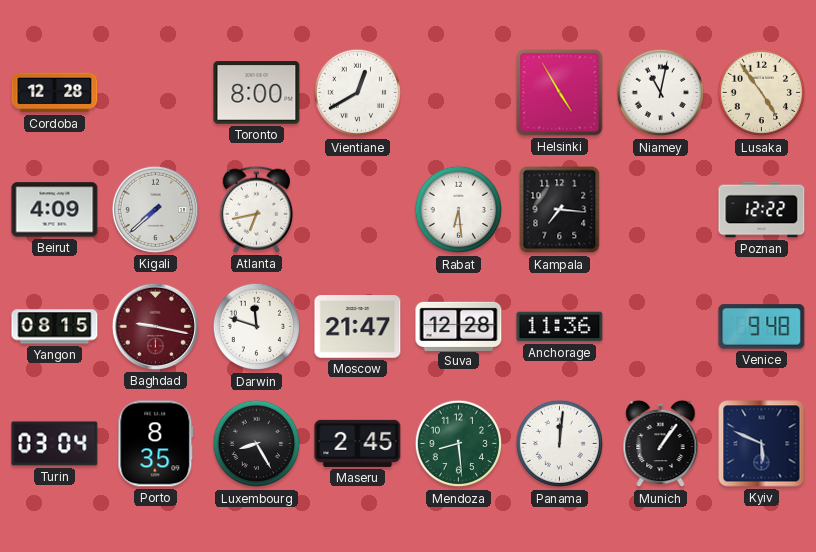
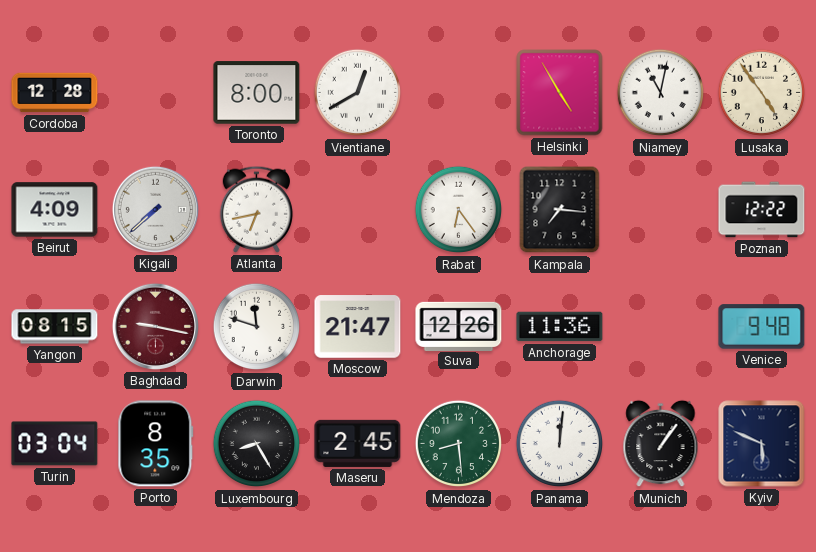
Rabat: 6:29 -> 6:24 (459, 210)
Suva: 12:28 -> 12:26 (459, 326)
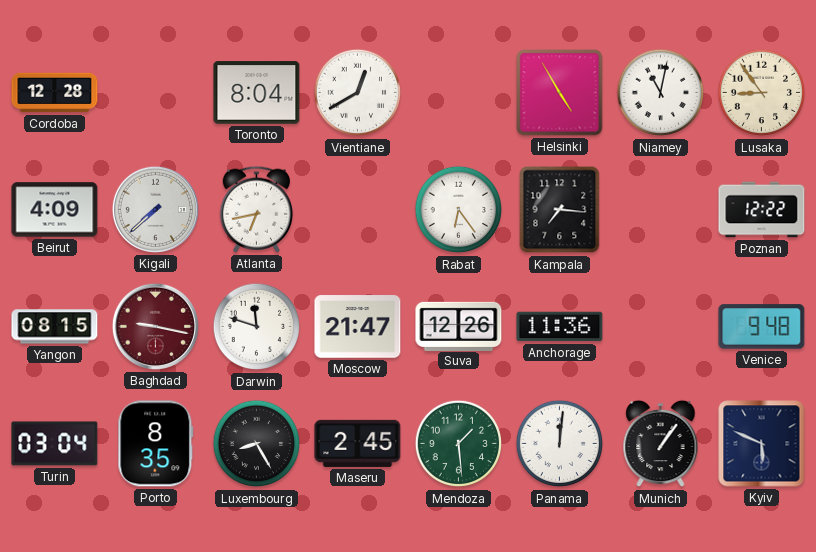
Toronto: 8:00 -> 8:04 (257, 93)
Lusaka: 4:54 -> 8:54 (762, 93)
Mendoza: 8:29 -> 1:29 (459, 444)
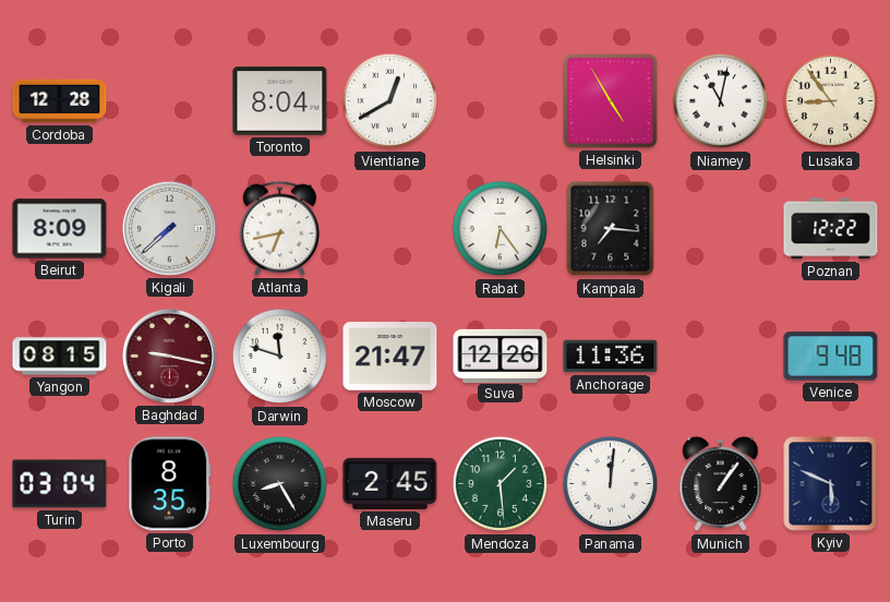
Beirut: 4:09 -> 8:09 (60, 229)
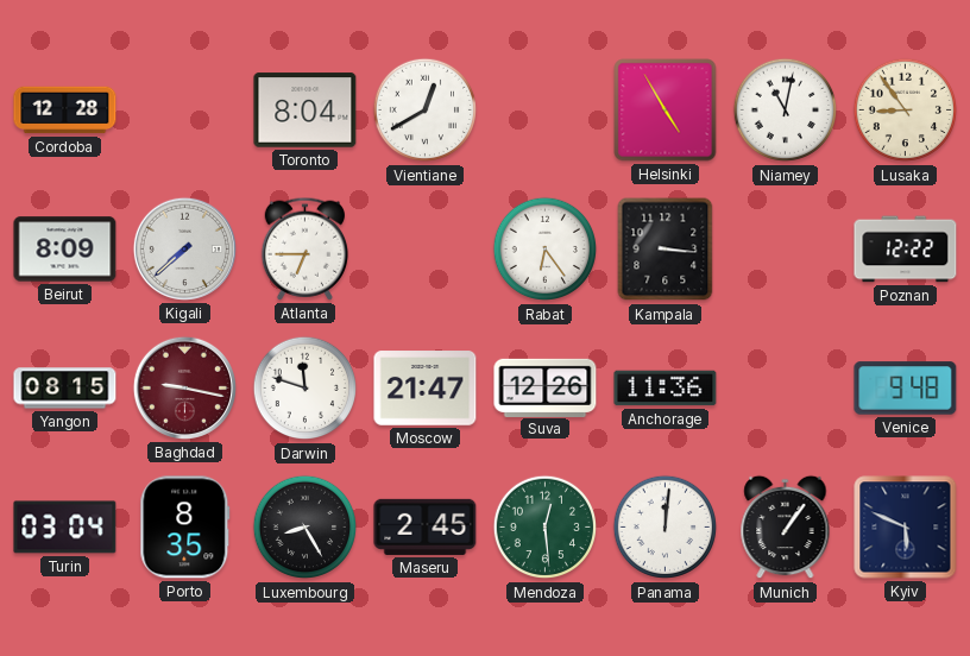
Atlanta: 6:43 -> 6:45 (306, 248)
Kampala: 7:16 -> 3:16 (666, 250)
Mendoza: 1:29 -> 12:29 (546, 528)
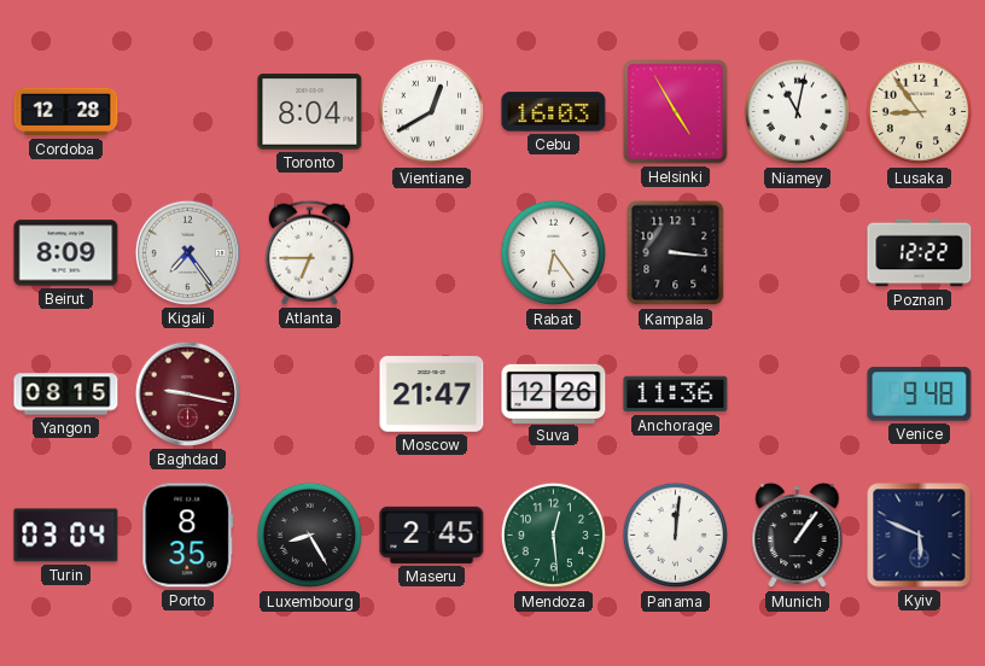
Cebu: none -> 16:03 (554, 112)
Kigali: 7:38 -> 7:24 (187, 252)
Darwin: 11:48 -> none (306, 389)
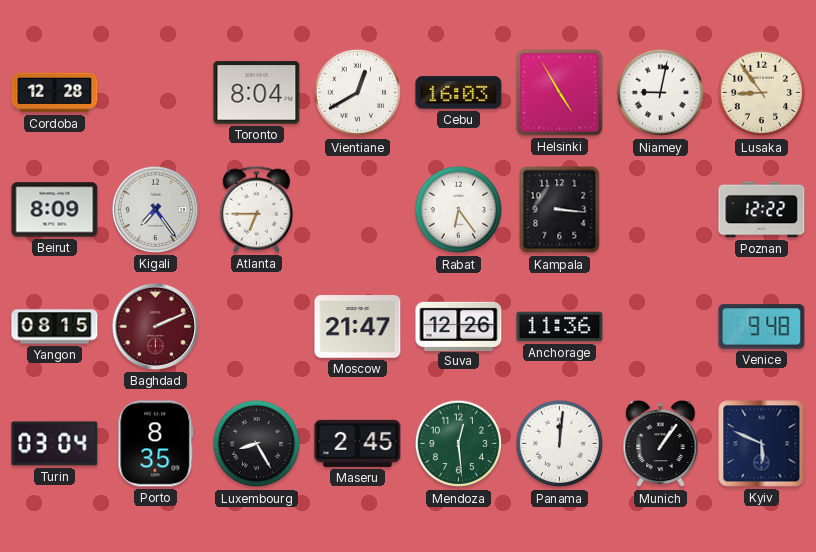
Niamey: 11:02 -> 9:02 (661, 93)
Baghdad: 9:17 -> 2:11 (155, 326)
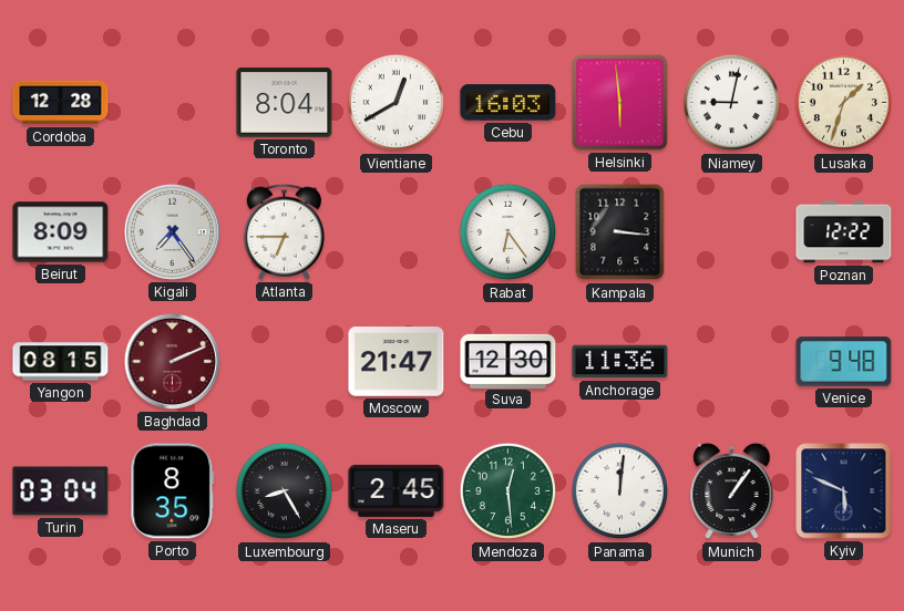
Helsinki: 4:55 -> 5:59 (620, 103)
Lusaka: 8:54 -> 1:33 (844, 103)
Suva: 12:26 -> 12:30 (508, 361)
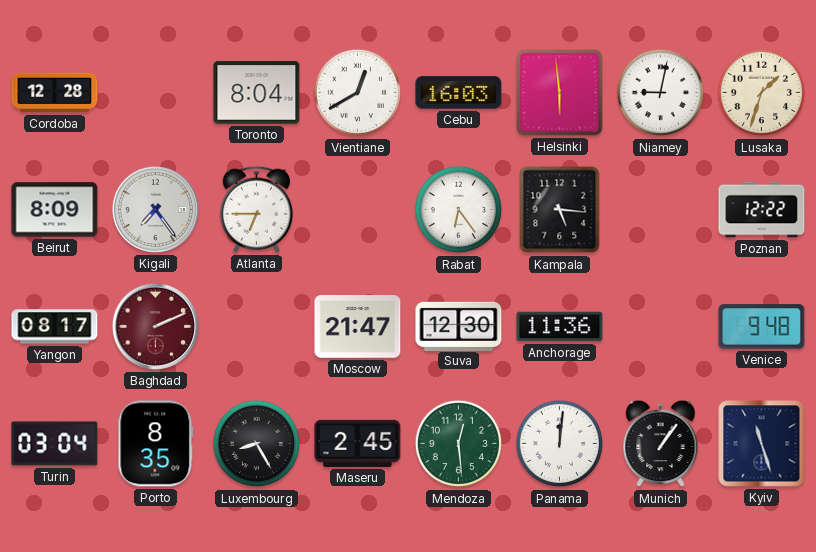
Kampala: 3:16 -> 5:16 (560, 210)
Yangon: 08:15 -> 08:17 (55, 327)
Kyiv: 5:49 -> 11:27 (762, 444)
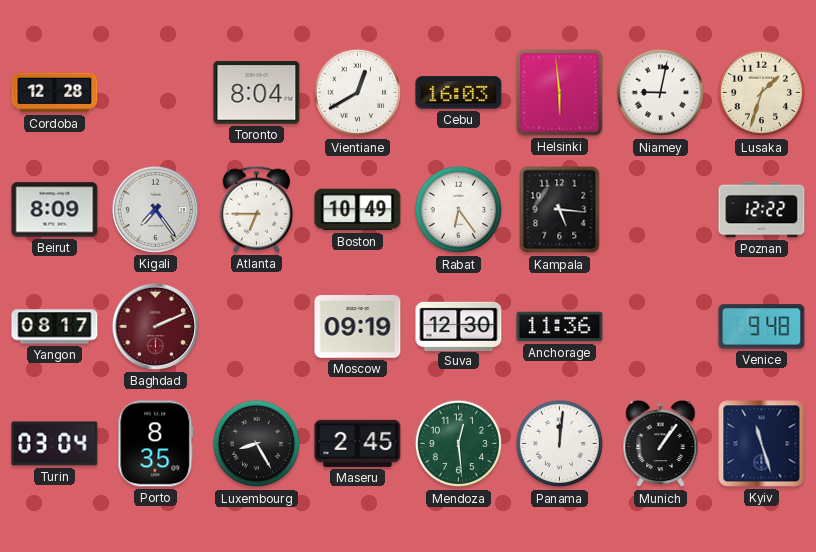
Boston: none -> 10:49 (358, 210)
Moscow: 21:47 -> 09:19 (358, 327)
